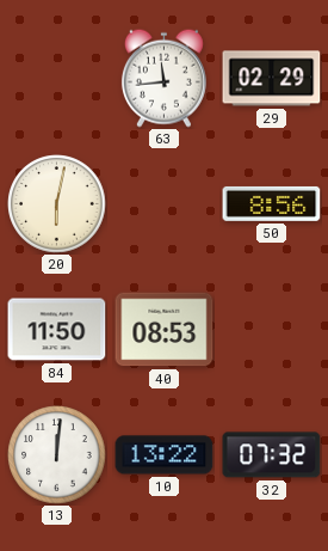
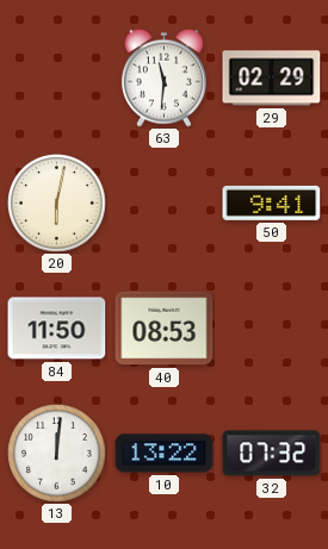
63: 11:44 -> 11:31 (163, 77)
50: 8:56 -> 9:41 (272, 202)
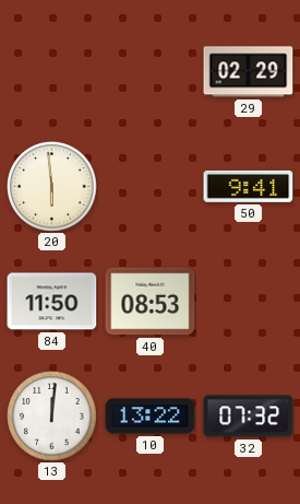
63: 11:31 -> none (163, 77)
20: 6:02 -> 5:59 (52, 187)
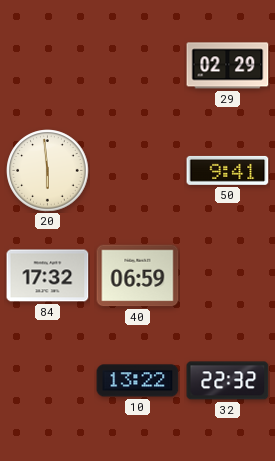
84: 11:50 -> 17:32 (48, 276)
40: 08:53 -> 06:59 (138, 276)
13: 12:01 -> none (52, 417)
32: 07:32 -> 22:32 (228, 381)
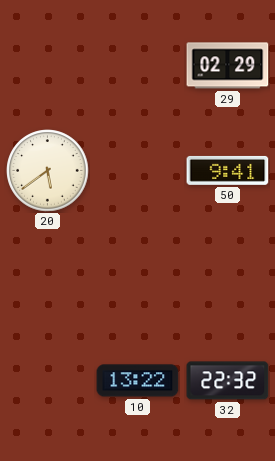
20: 5:59 -> 5:39 (48, 171)
84: 17:32 -> none (48, 276)
40: 06:59 -> none (138, 276)
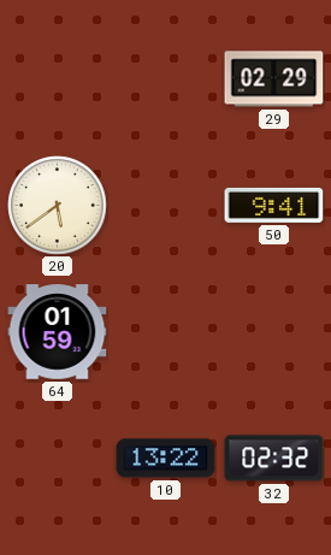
64: none -> 01:59 (58, 332)
32: 22:32 -> 02:32 (274, 459)
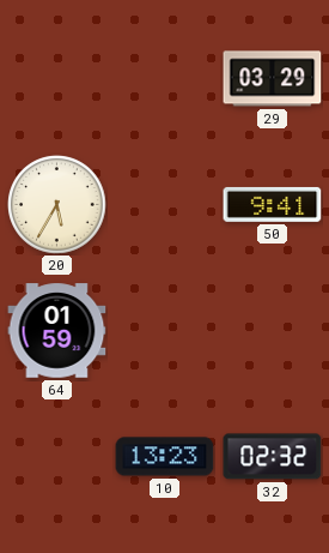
29: 02:29 -> 03:29 (273, 79)
20: 5:39 -> 5:35 (57, 205)
10: 13:22 -> 13:23 (165, 457)
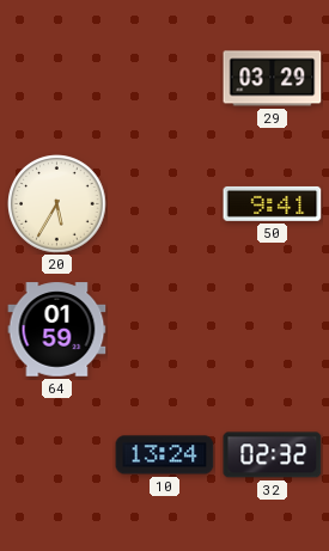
10: 13:23 -> 13:24 (165, 455)
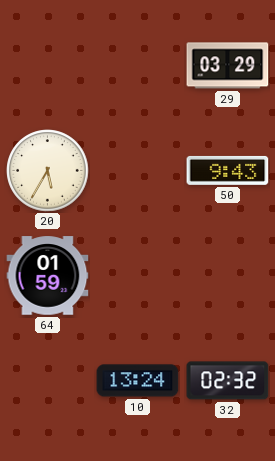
50: 9:41 -> 9:43 (228, 170)
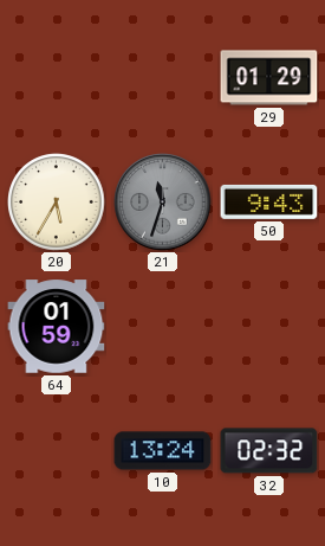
29: 03:29 -> 01:29 (269, 78)
21: none -> 11:33 (163, 203)
